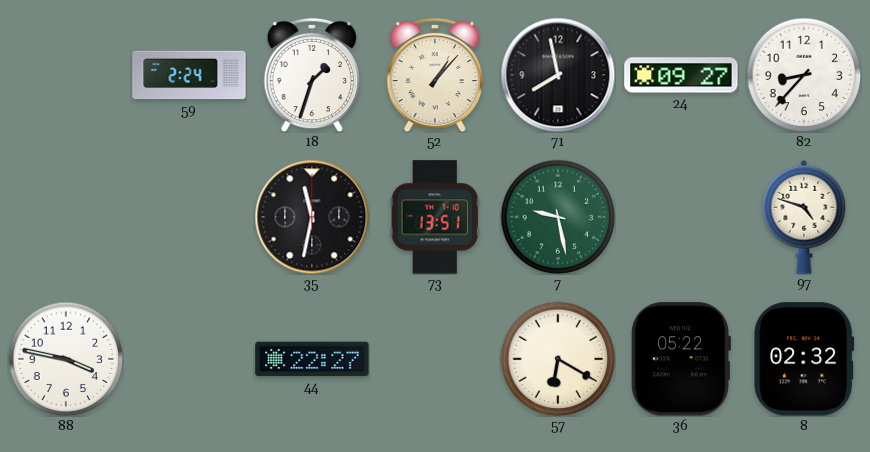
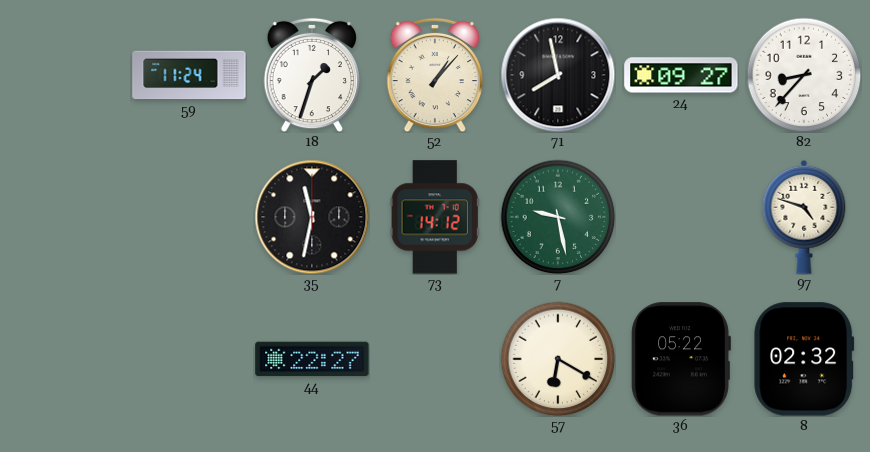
59: 2:24 -> 11:24 (189, 75)
73: 13:51 -> 14:12 (435, 217)
88: 3:47 -> none (66, 359)
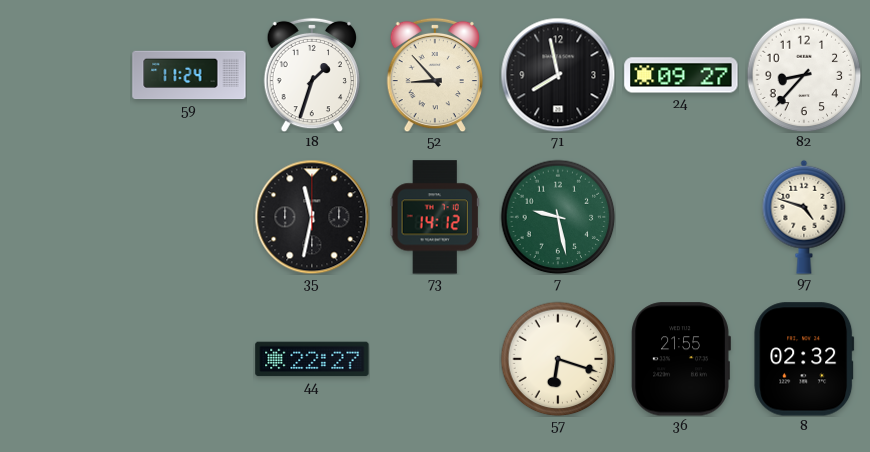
52: 1:07 -> 8:53 (434, 75)
57: 6:20 -> 6:18 (558, 359)
36: 05:22 -> 21:55 (681, 359)
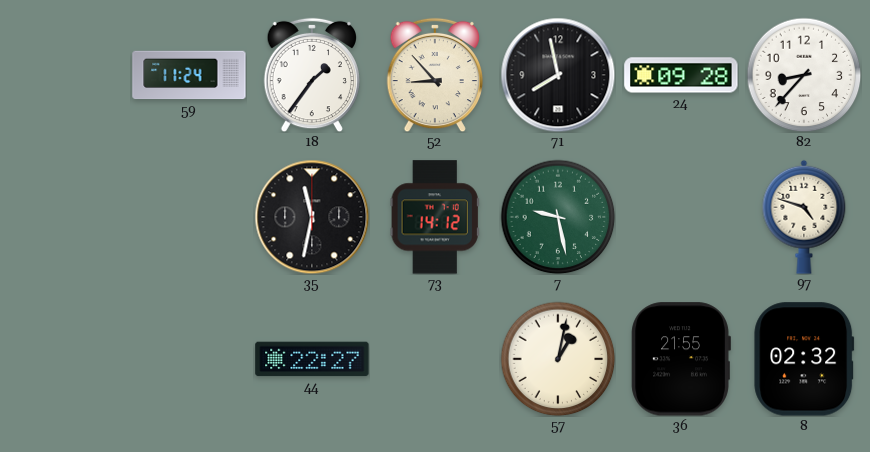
18: 1:33 -> 1:36 (311, 75)
24: 09:27 -> 09:28 (681, 75)
57: 6:18 -> 1:02 (558, 359)
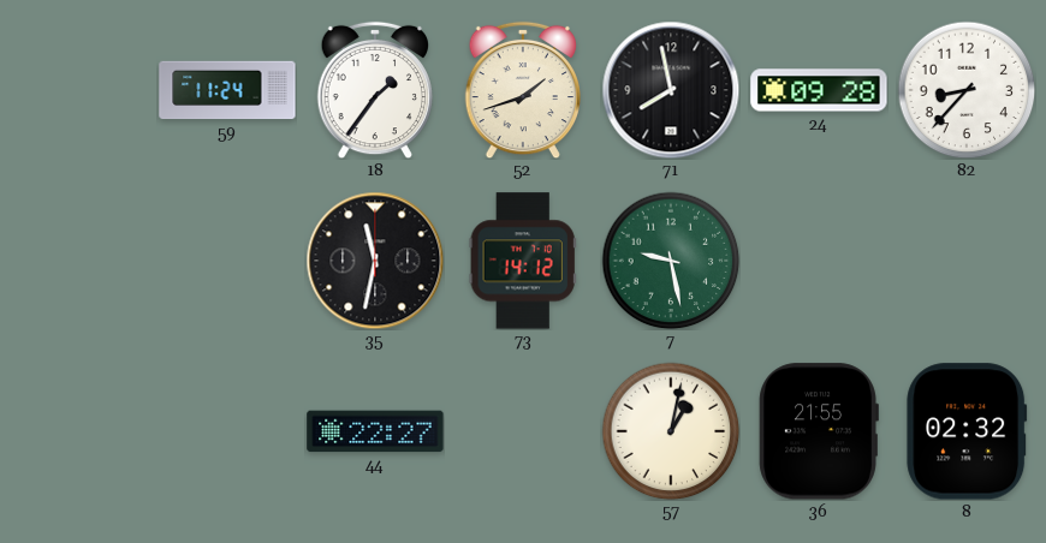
52: 8:53 -> 1:42 (522, 90)
97: 4:48 -> none (804, 217)
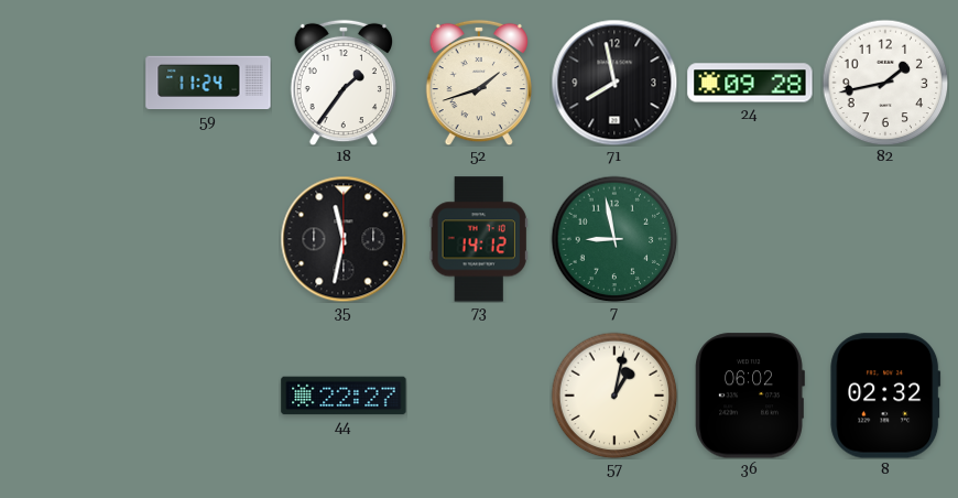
82: 8:37 -> 1:43 (885, 83)
7: 9:28 -> 8:58 (614, 239)
36: 21:55 -> 06:02 (750, 396)
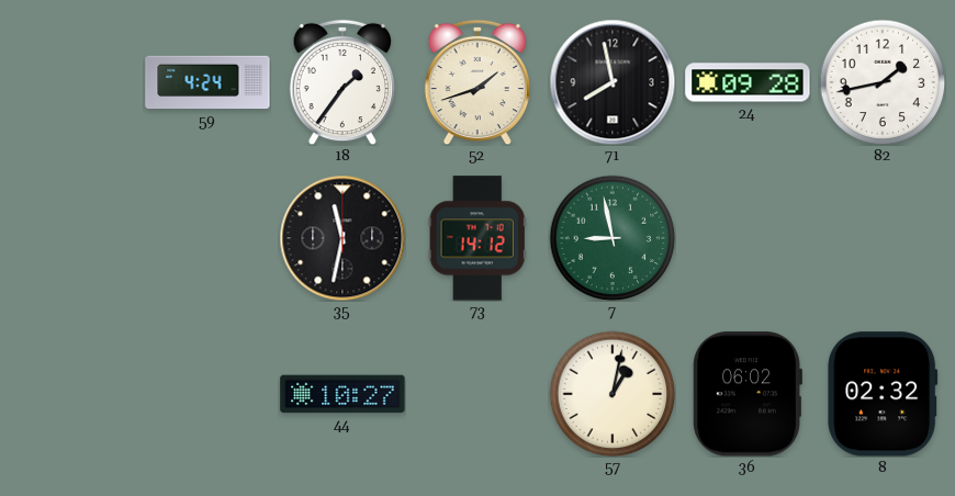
59: 11:24 -> 4:24 (207, 82)
44: 22:27 -> 10:27 (342, 394)
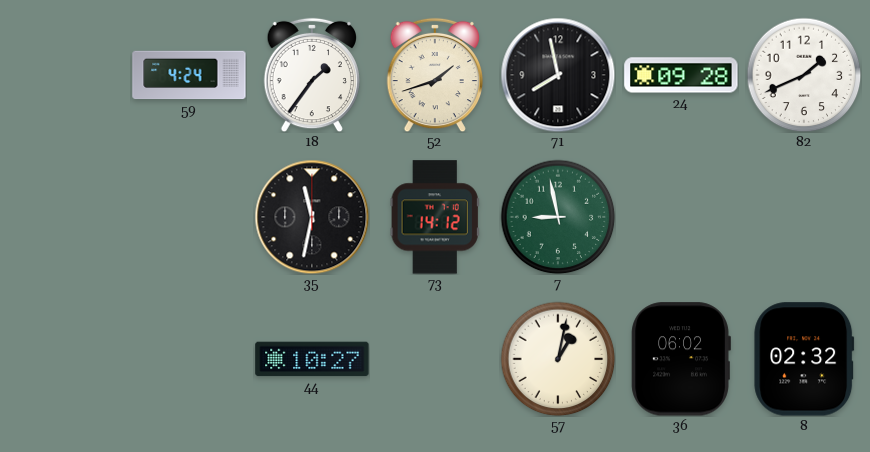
82: 1:43 -> 1:41 (804, 75)
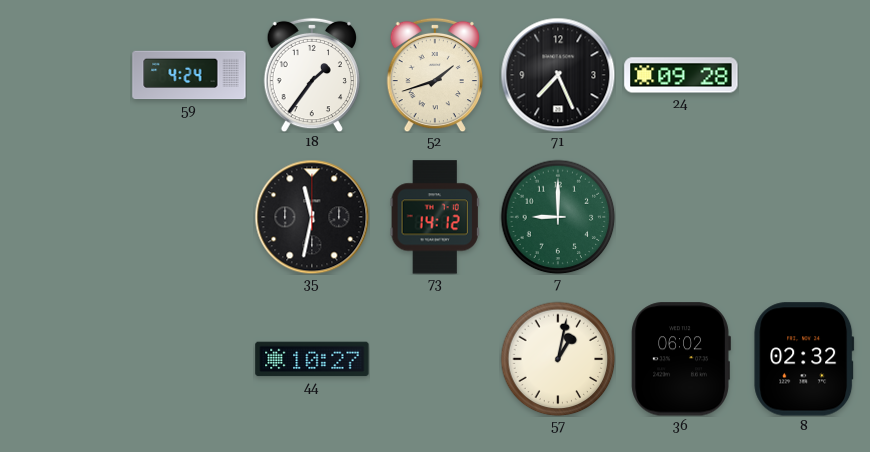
71: 7:58 -> 7:26 (558, 75)
82: 1:41 -> none (804, 75)
7: 8:58 -> 9:00 (558, 217)
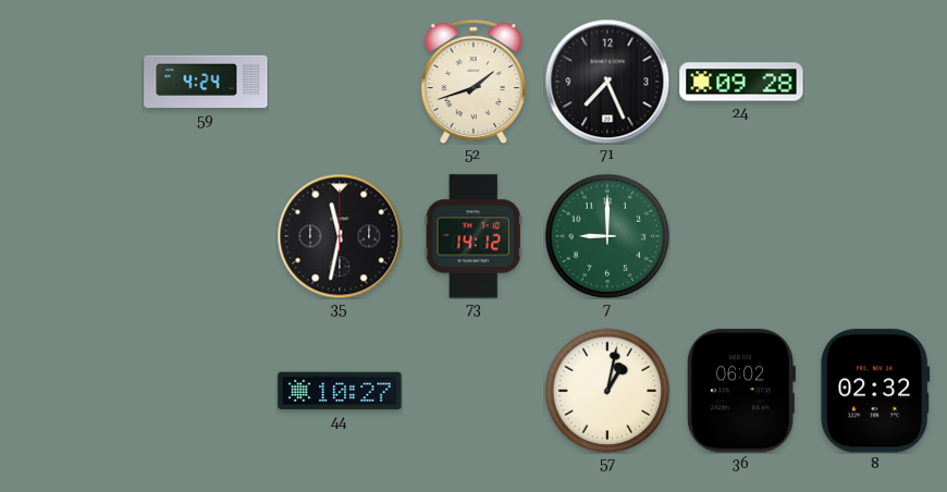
18: 1:36 -> none (311, 75)
